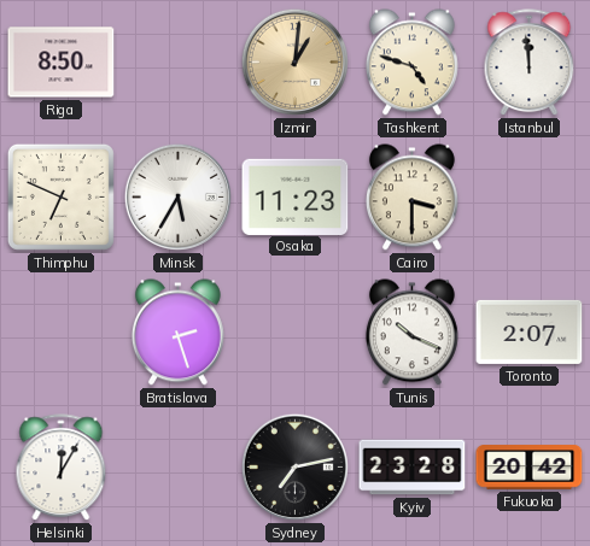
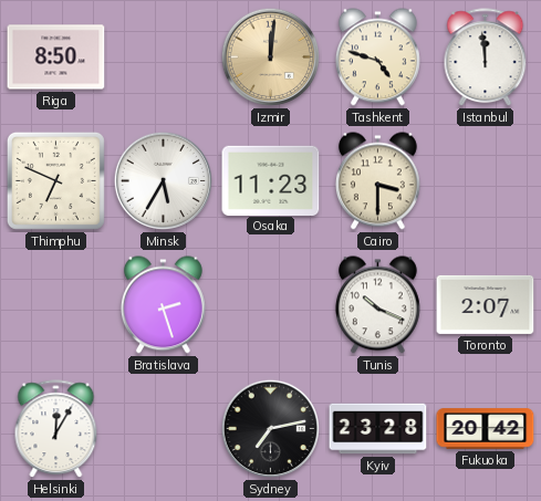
Izmir: 1:01 -> 12:01 (270, 56)
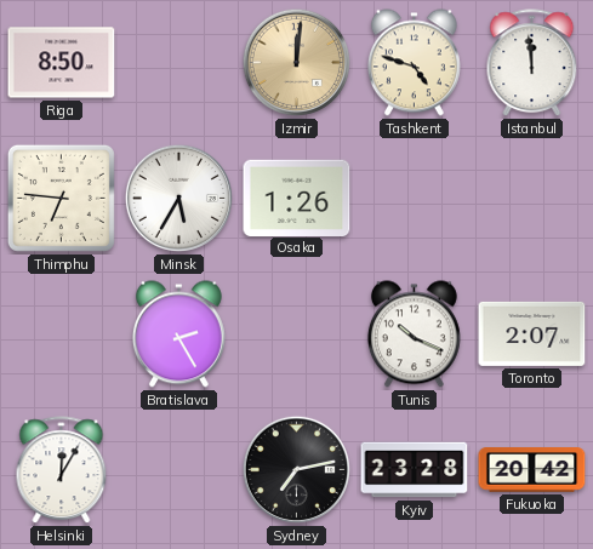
Thimphu: 6:49 -> 6:46 (61, 198)
Osaka: 11:23 -> 1:26 (297, 198)
Cairo: 3:30 -> none (377, 181)
Bratislava: 2:27 -> 2:25 (178, 334)
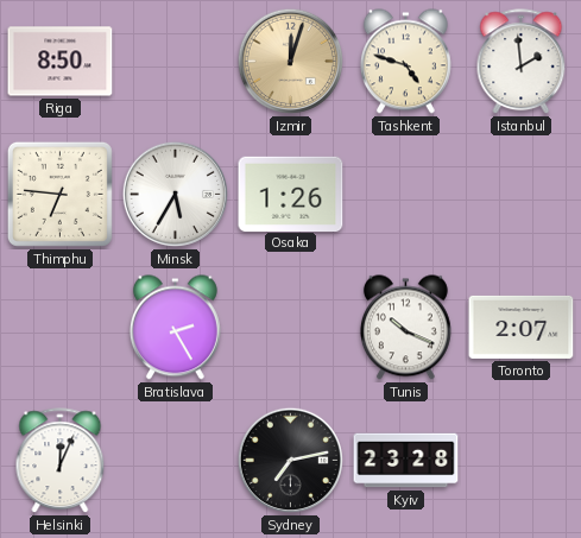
Izmir: 12:01 -> 12:03 (290, 61)
Istanbul: 11:59 -> 1:59 (522, 62)
Helsinki: 12:05 -> 12:04 (61, 461)
Fukuoka: 20:42 -> none (532, 470)
